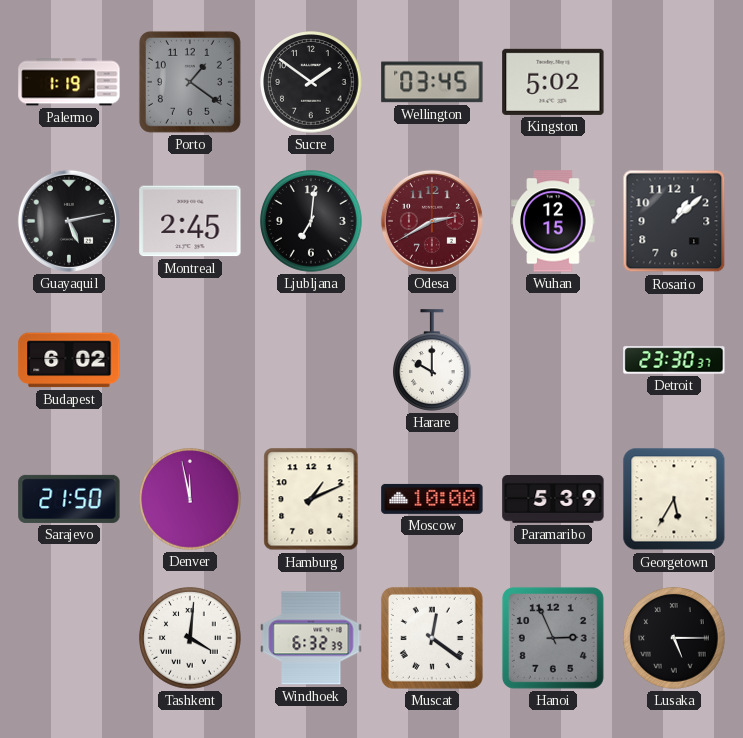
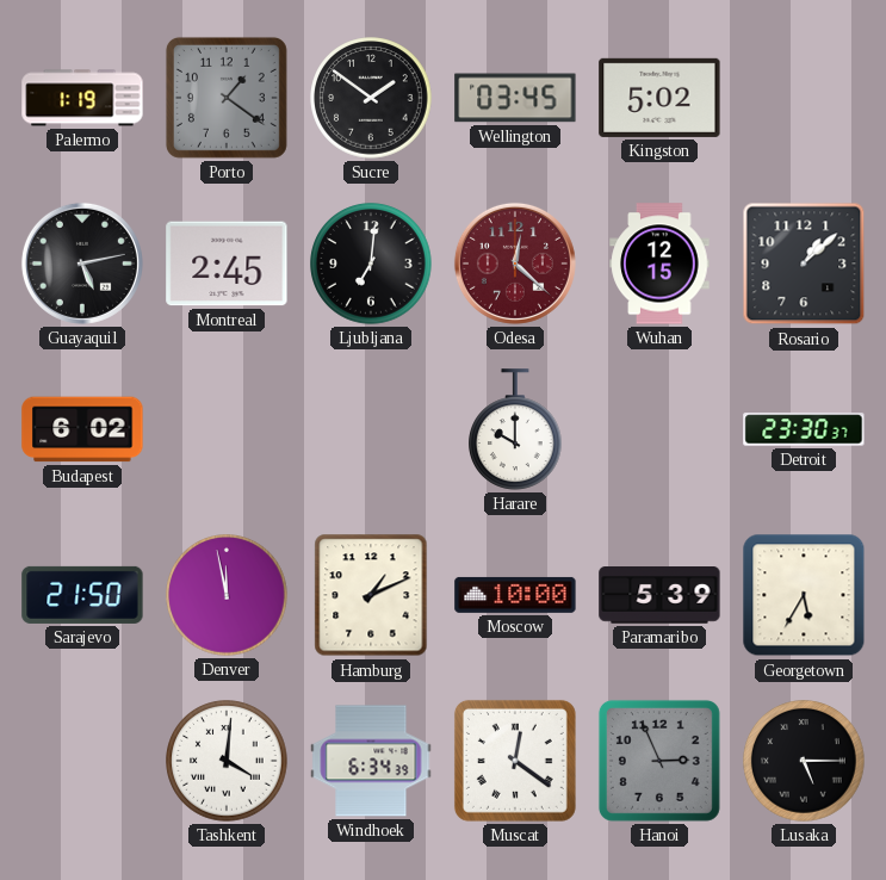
Odesa: 2:40 -> 12:22 (515, 264)
Windhoek: 6:32 -> 6:34 (371, 761)
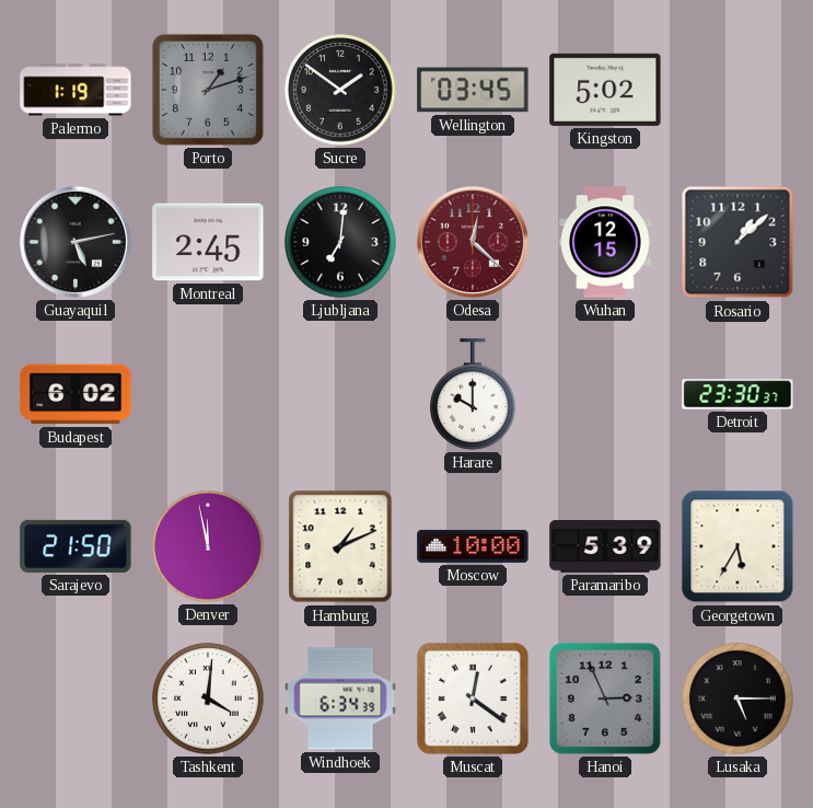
Porto: 1:21 -> 1:12 (208, 90)
